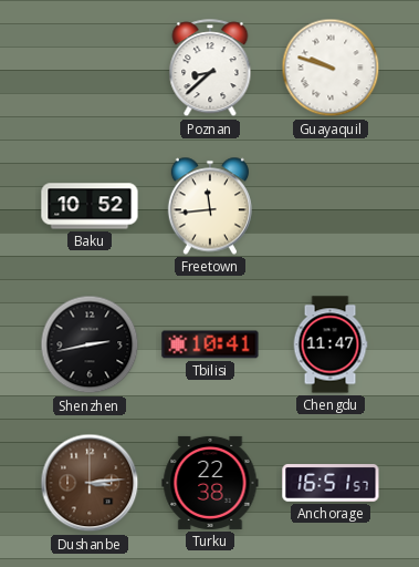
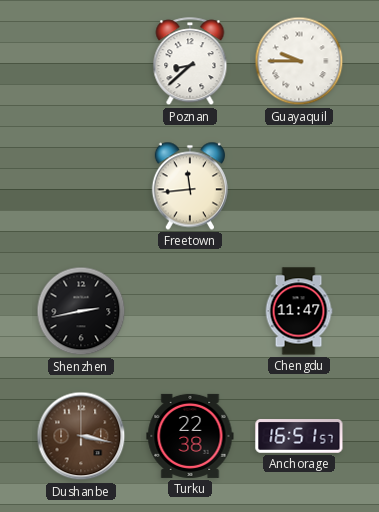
Guayaquil: 9:48 -> 9:45 (299, 61)
Baku: 10:52 -> none (90, 206)
Tbilisi: 10:41 -> none (210, 344)
Dushanbe: 3:14 -> 3:17 (81, 436)
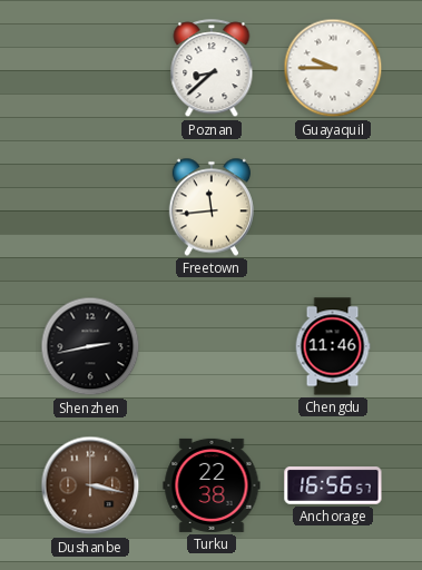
Chengdu: 11:47 -> 11:46 (333, 346)
Anchorage: 16:51 -> 16:56 (333, 485)
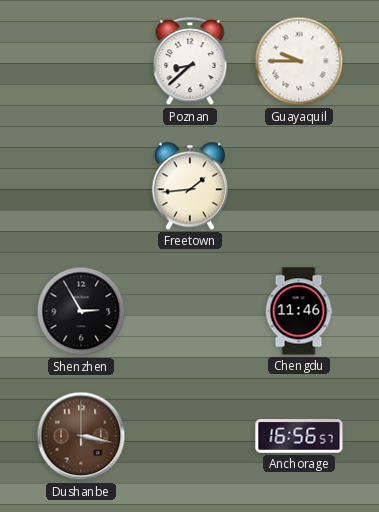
Freetown: 11:44 -> 1:44 (190, 186)
Shenzhen: 2:43 -> 2:55 (81, 311)
Turku: 22:38 -> none (212, 485)
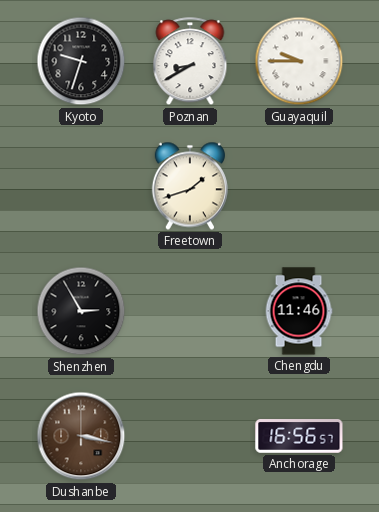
Kyoto: none -> 9:33 (81, 61)
Poznan: 8:38 -> 8:40 (190, 62)
Freetown: 1:44 -> 1:42 (190, 186)
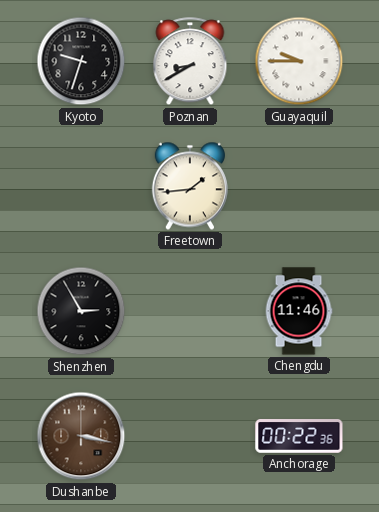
Freetown: 1:42 -> 1:44 (190, 186)
Anchorage: 16:56 -> 00:22 (299, 436)
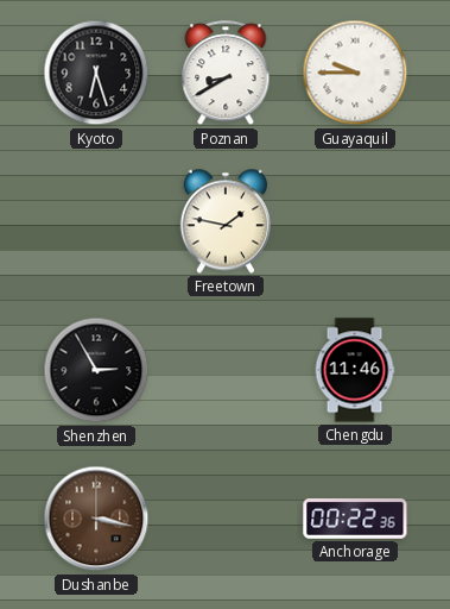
Kyoto: 9:33 -> 6:27 (96, 73)
Freetown: 1:44 -> 1:47 (226, 221)
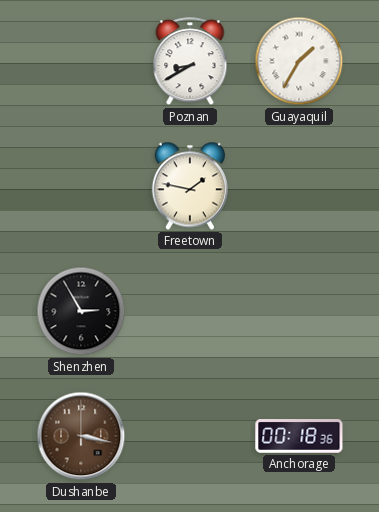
Kyoto: 6:27 -> none (96, 73)
Guayaquil: 9:45 -> 1:35 (299, 61)
Chengdu: 11:46 -> none (355, 370)
Anchorage: 00:22 -> 00:18 (299, 436)
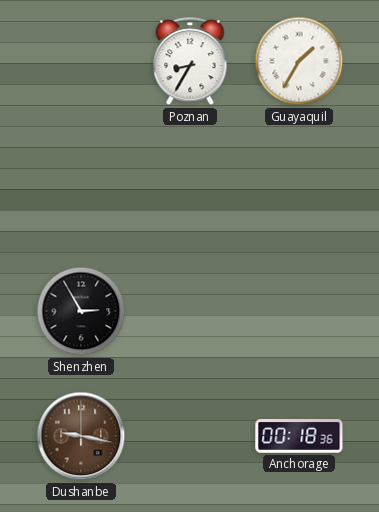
Poznan: 8:40 -> 8:35 (190, 62)
Freetown: 1:47 -> none (190, 186)
Dushanbe: 3:17 -> 9:17 (81, 436)
